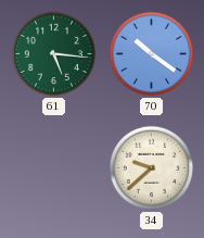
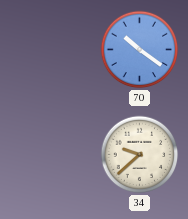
61: 5:16 -> none (54, 54)
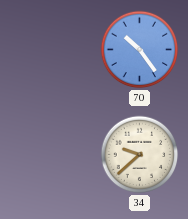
70: 10:21 -> 10:24 (140, 50)
